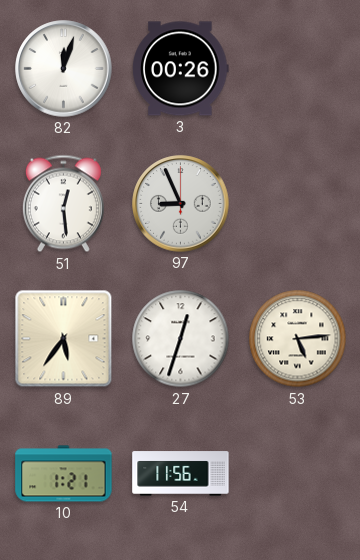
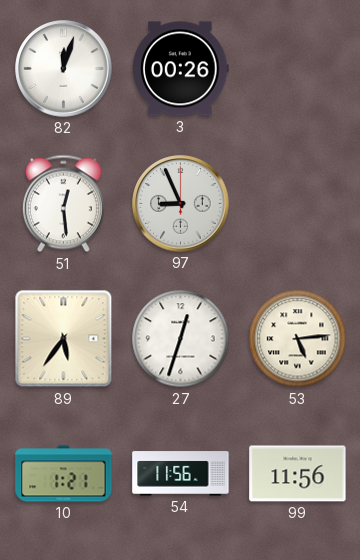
99: none -> 11:56 (298, 474)
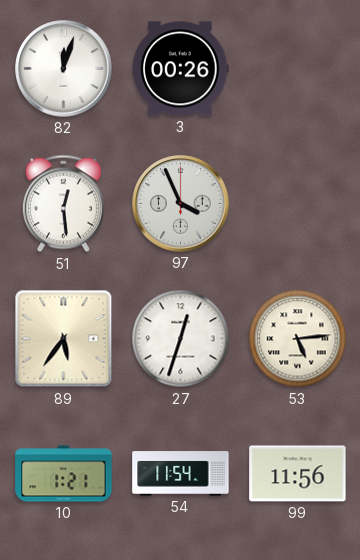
97: 8:56 -> 3:56 (181, 204)
54: 11:56 -> 11:54 (181, 474)
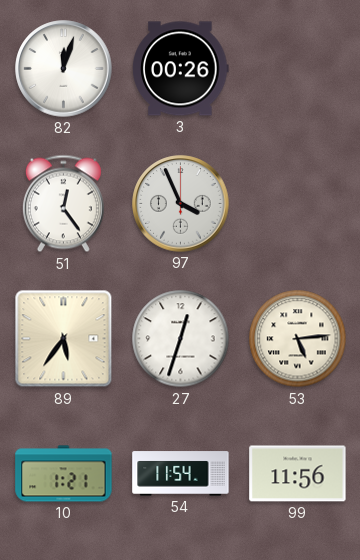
51: 12:29 -> 12:24 (63, 204)
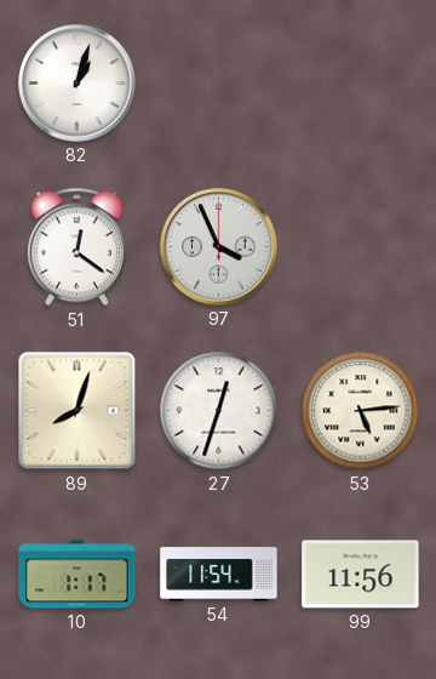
82: 12:03 -> 1:03 (78, 84)
3: 00:26 -> none (181, 69)
51: 12:24 -> 12:21 (76, 247)
89: 5:36 -> 8:03 (78, 411)
10: 1:21 -> 1:17 (78, 575)
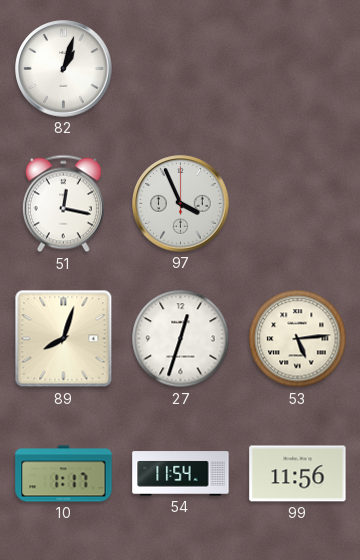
51: 12:21 -> 12:17 (63, 204)
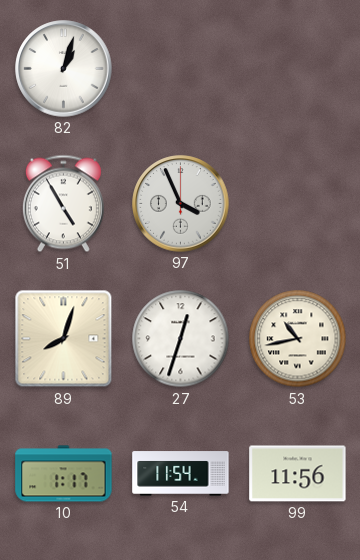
51: 12:17 -> 4:55 (63, 204)
53: 5:14 -> 10:43 (298, 339)
